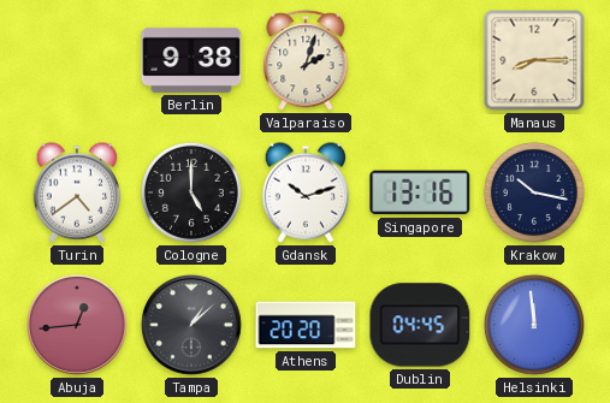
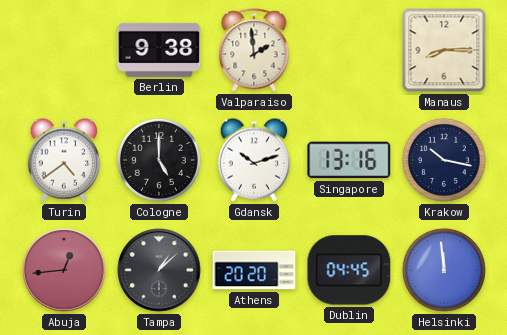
Valparaiso: 2:03 -> 1:59 (254, 50)
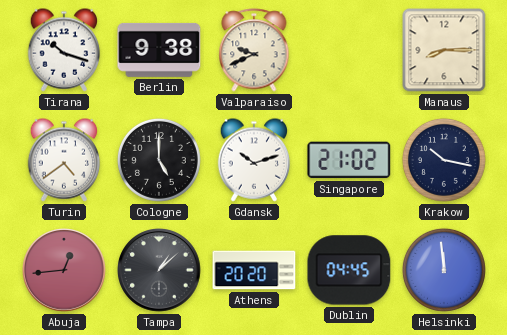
Tirana: none -> 10:18 (64, 50)
Valparaiso: 1:59 -> 9:41 (254, 50)
Singapore: 13:16 -> 21:02 (349, 160)
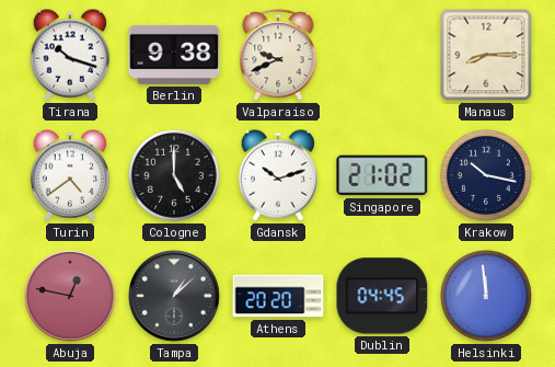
Abuja: 12:44 -> 12:47 (71, 297)
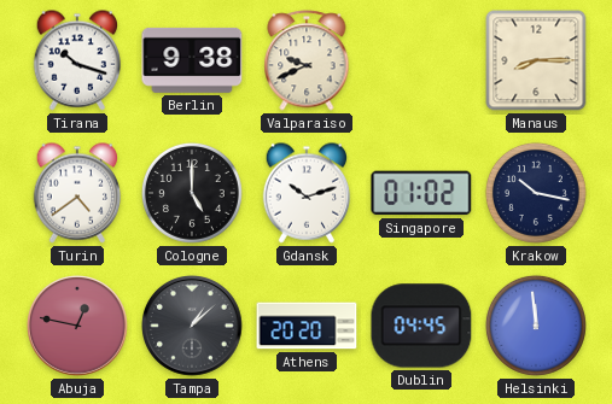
Singapore: 21:02 -> 01:02 (421, 193)
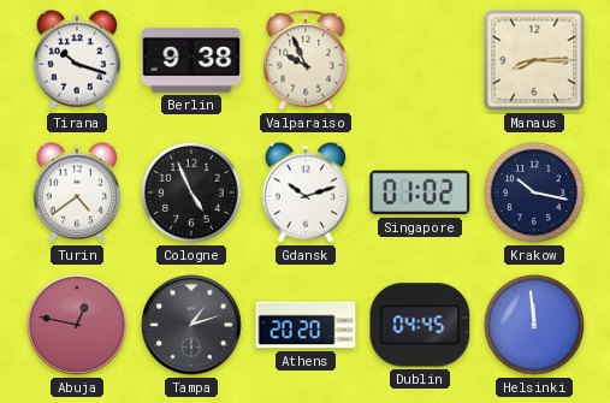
Valparaiso: 9:41 -> 9:56 (306, 60)
Cologne: 5:00 -> 4:56 (191, 192)
Tampa: 1:08 -> 1:12 (193, 326)
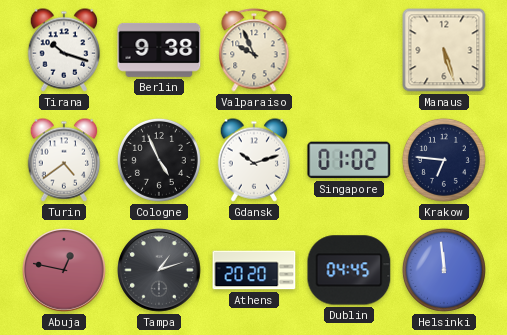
Manaus: 8:15 -> 5:27 (444, 50)
Krakow: 10:17 -> 6:46 (444, 160)
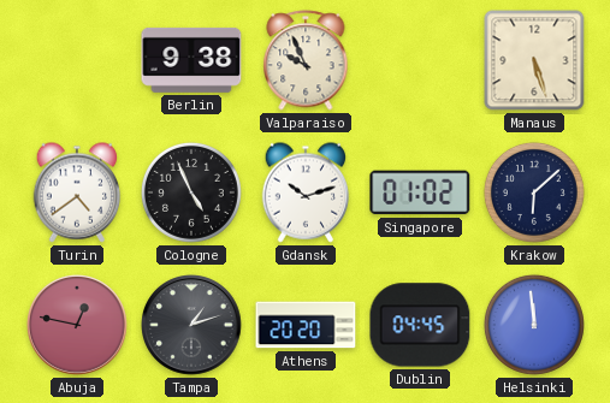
Tirana: 10:18 -> none (64, 50)
Krakow: 6:46 -> 6:08 (534, 192)
